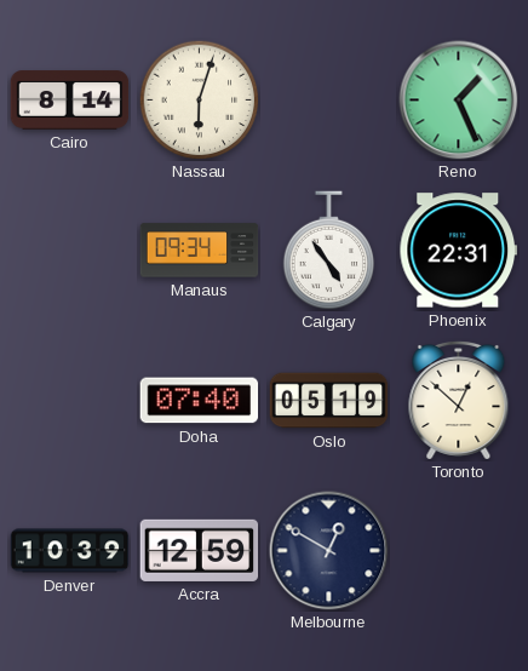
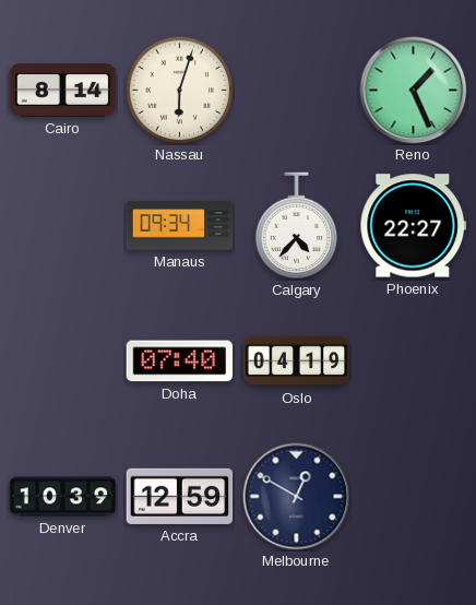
Calgary: 4:54 -> 4:37 (297, 226)
Phoenix: 22:31 -> 22:27 (414, 226)
Oslo: 05:19 -> 04:19 (297, 361)
Toronto: 12:52 -> none (459, 400)
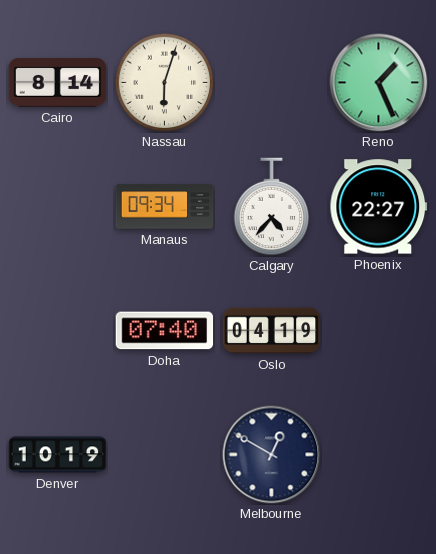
Denver: 10:39 -> 10:19 (58, 455)
Accra: 12:59 -> none (180, 496)
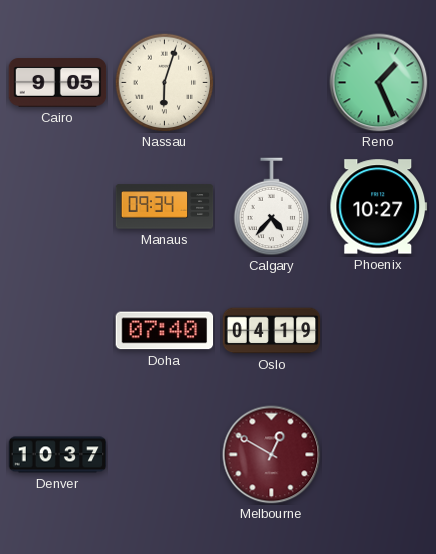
Cairo: 8:14 -> 9:05 (58, 83)
Phoenix: 22:27 -> 10:27 (379, 207)
Denver: 10:19 -> 10:37 (58, 455)
Melbourne dial: navy -> burgundy (272, 455)
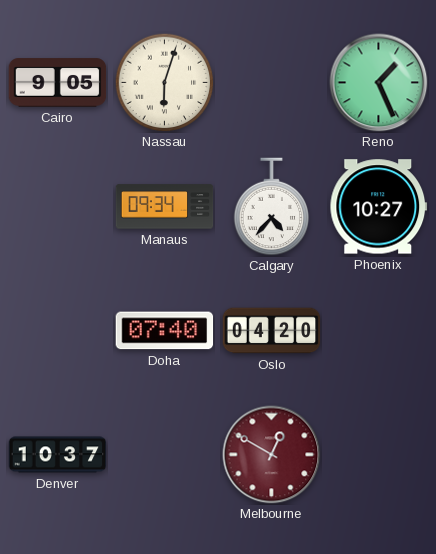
Oslo: 04:19 -> 04:20 (272, 331)
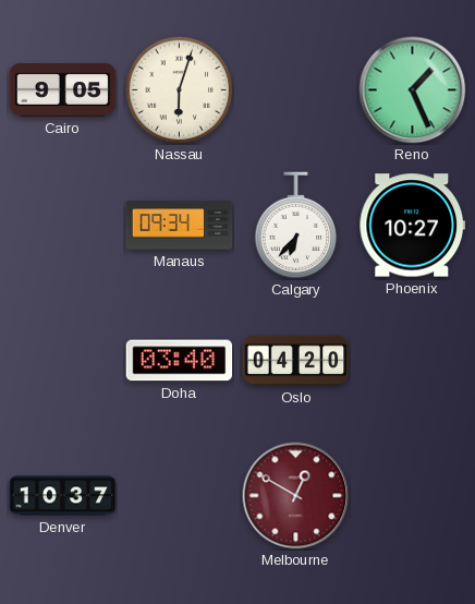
Calgary: 4:37 -> 6:37 (296, 226)
Doha: 07:40 -> 03:40 (180, 361)
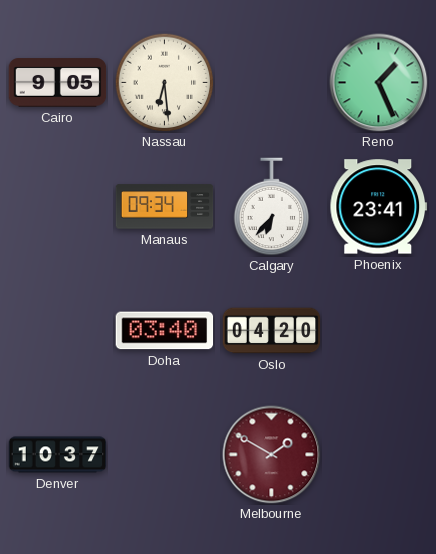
Nassau: 6:03 -> 6:29 (165, 83)
Phoenix: 10:27 -> 23:41 (379, 207)
Melbourne: 12:50 -> 1:50 (272, 455)
